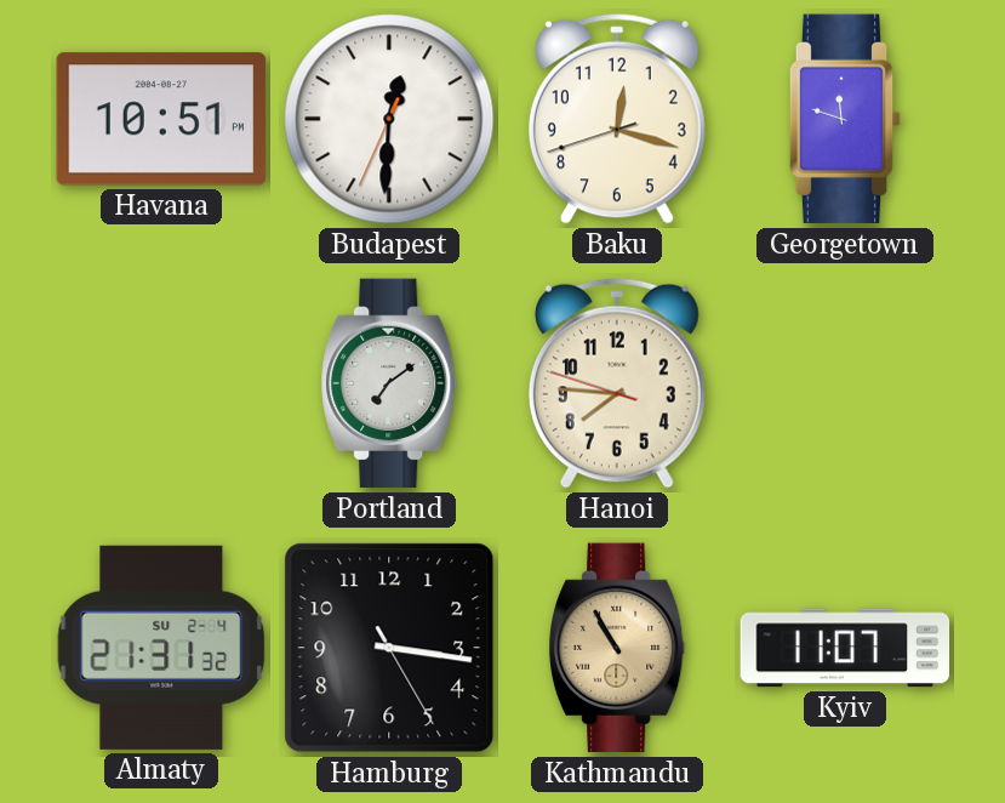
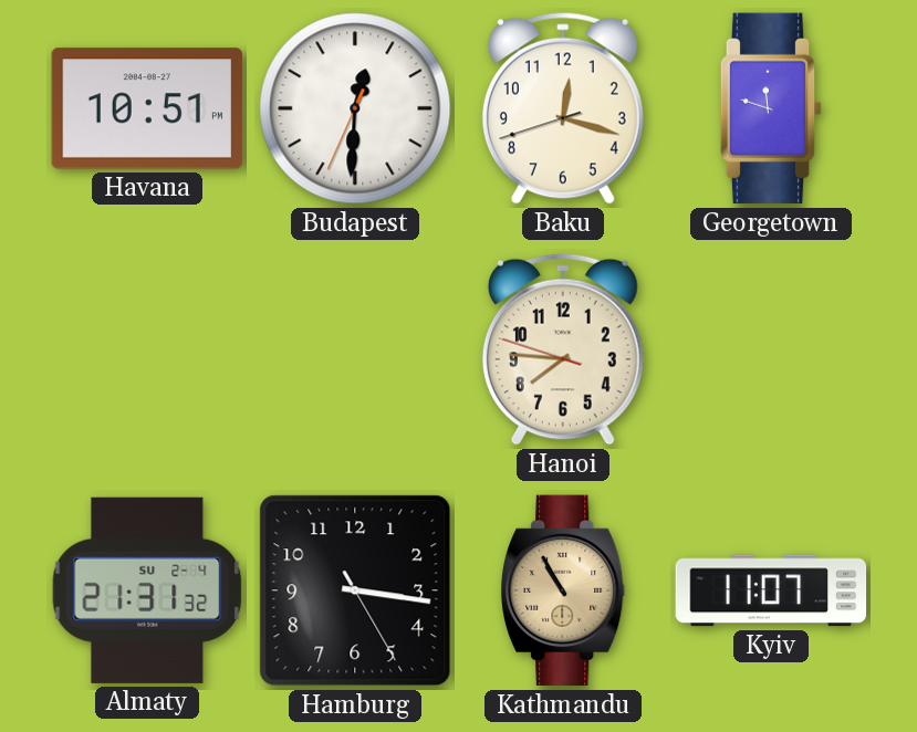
Portland: 7:09 -> none (389, 383)
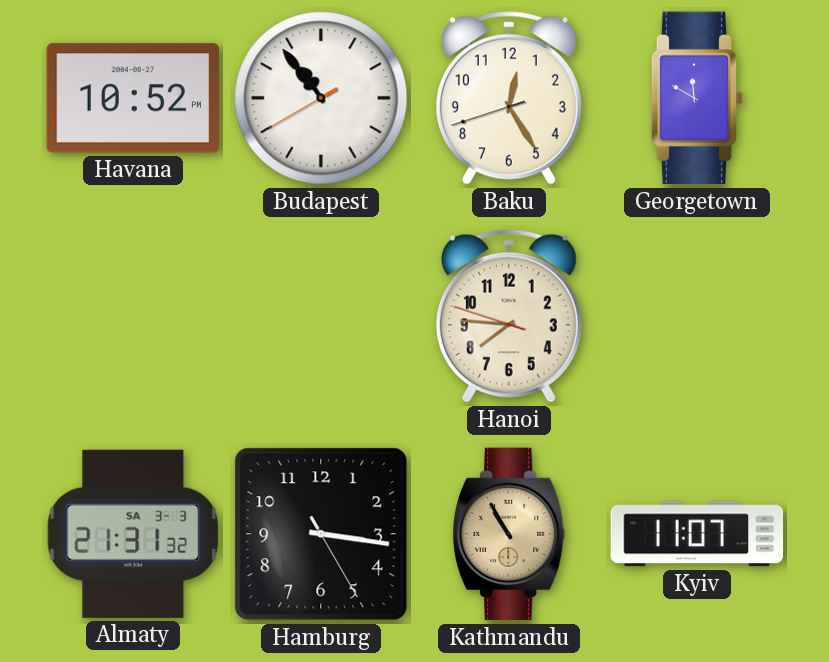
Havana: 10:51 -> 10:52 (133, 98)
Budapest: 12:30 -> 10:53 (321, 98)
Baku: 12:17 -> 12:24 (509, 98)
Georgetown: 11:48 -> 11:50 (697, 98)
Almaty date: SU 2-4 -> SA 3-3 (133, 534)
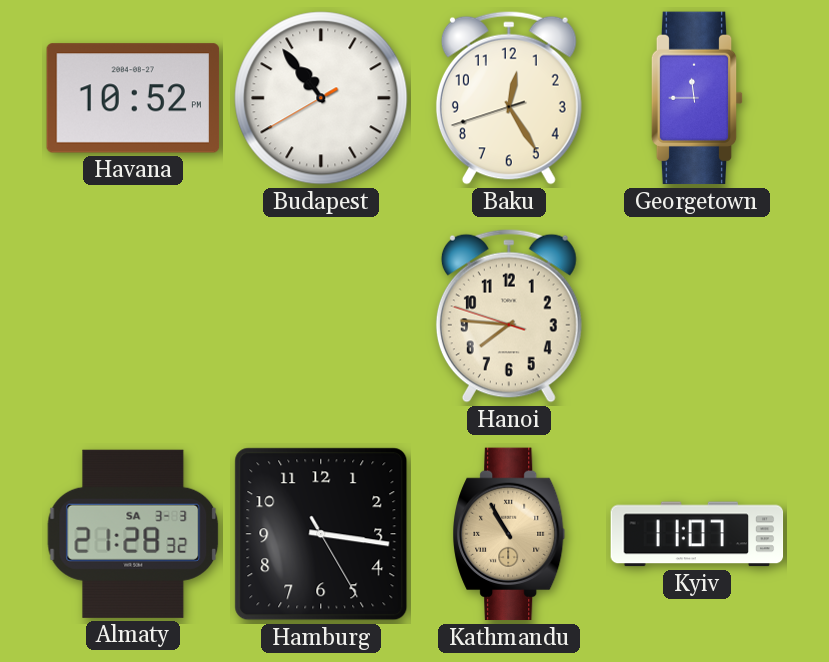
Georgetown: 11:50 -> 11:45 (697, 98)
Almaty: 21:31 -> 21:28 (133, 534)
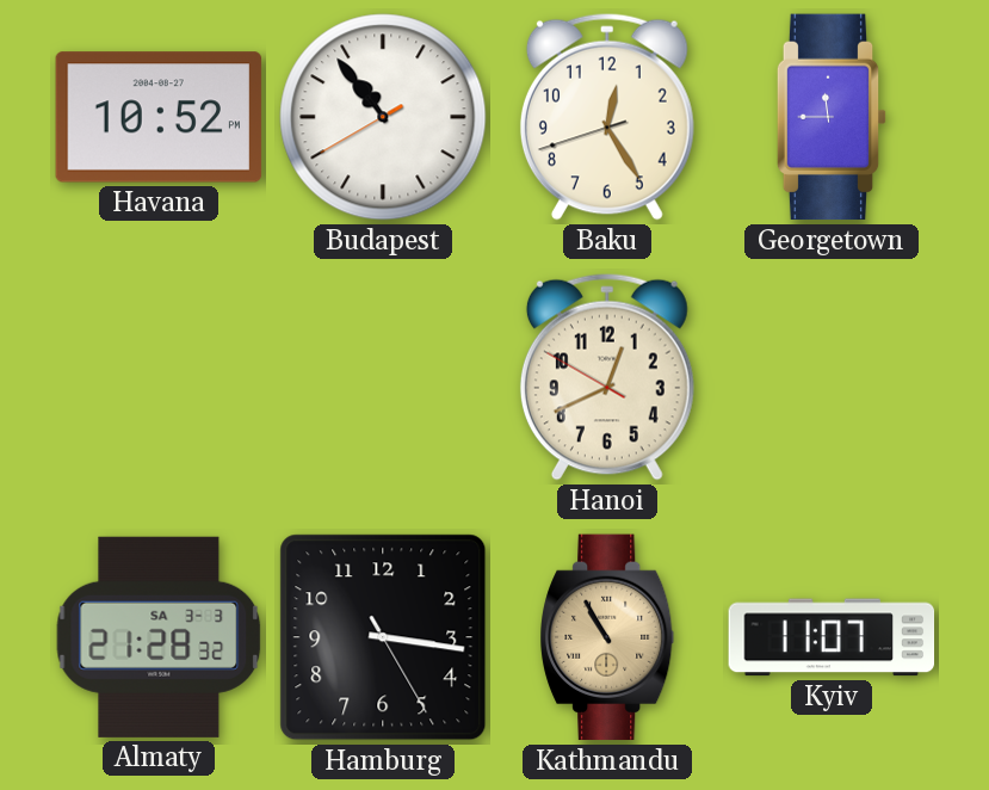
Hanoi: 7:45 -> 12:40 (607, 377)
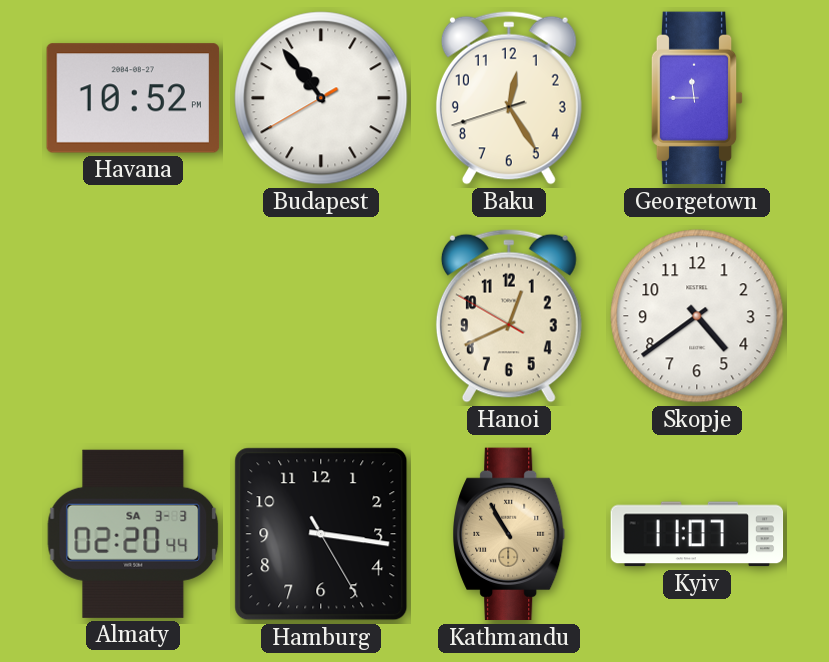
Skopje: none -> 4:39 (697, 316)
Almaty: 21:28 -> 02:20 (133, 534)
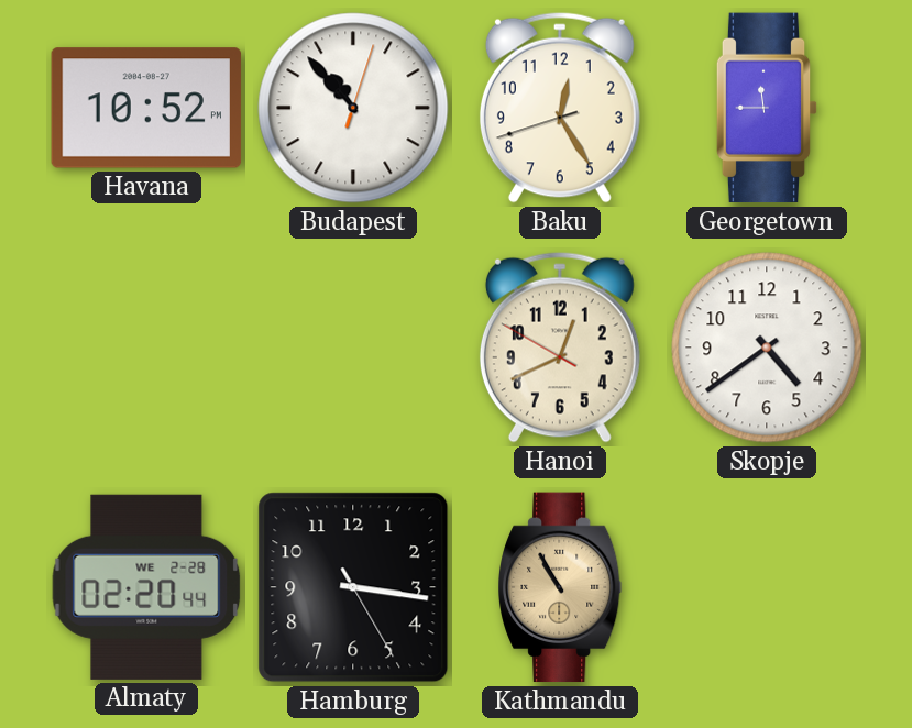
Budapest: 10:53:40 -> 10:53:03 (353, 108)
Almaty date: SA 3-3 -> WE 2-28 (146, 587)
Kyiv: 11:07 -> none (697, 534)
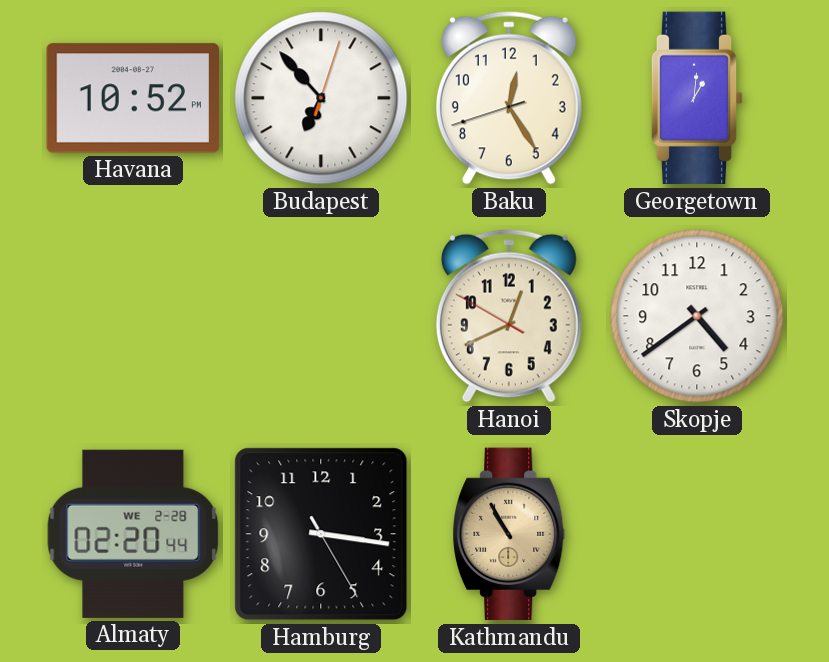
Budapest: 10:53 -> 6:53 (321, 98)
Georgetown: 11:45 -> 1:01 (697, 98)
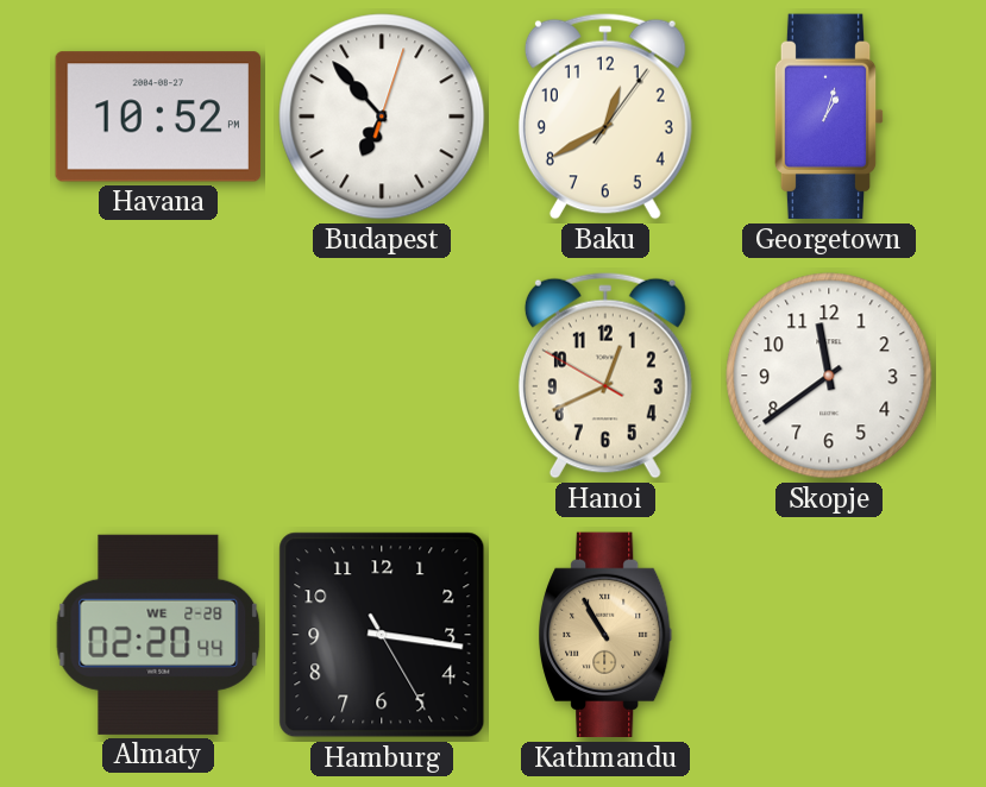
Baku: 12:24 -> 12:40 (605, 117)
Georgetown: 1:01 -> 1:03 (829, 117)
Skopje: 4:39 -> 11:39 (829, 376)
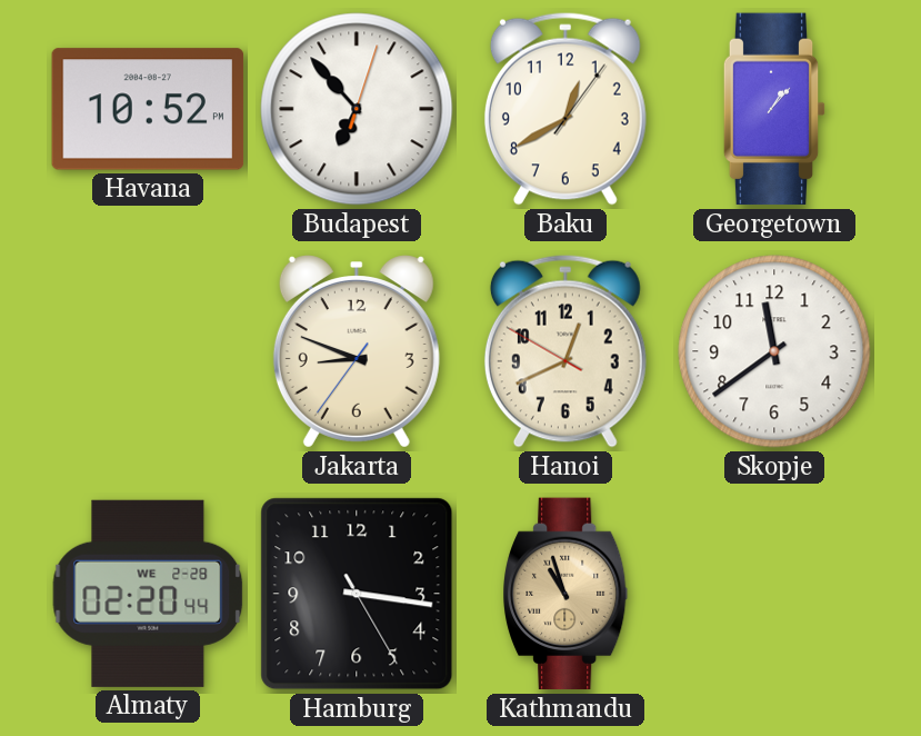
Georgetown: 1:03 -> 1:07 (774, 109)
Jakarta: none -> 8:48 (357, 351)
Kathmandu: 10:55 -> 10:57 (565, 594)
